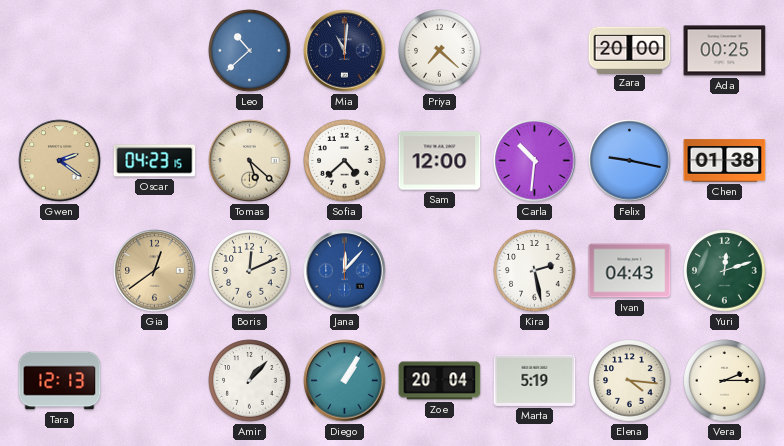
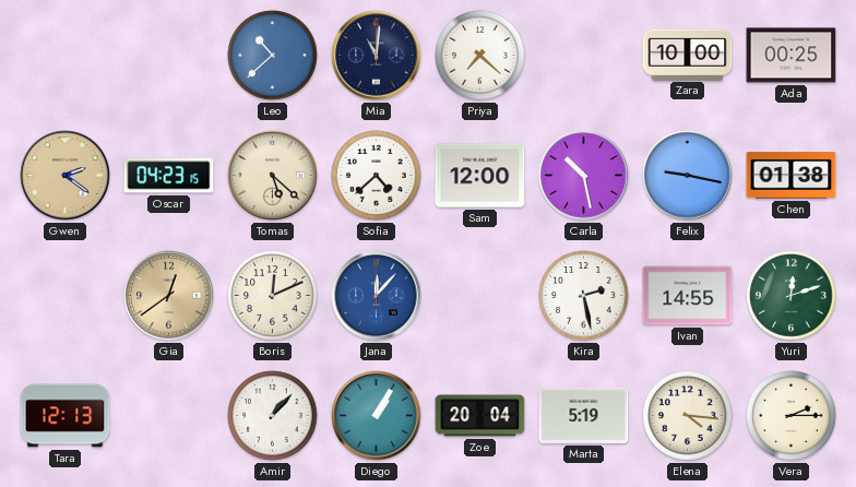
Zara: 20:00 -> 10:00 (688, 55)
Carla: 10:31 -> 10:28 (584, 176)
Ivan: 04:43 -> 14:55 (688, 296)
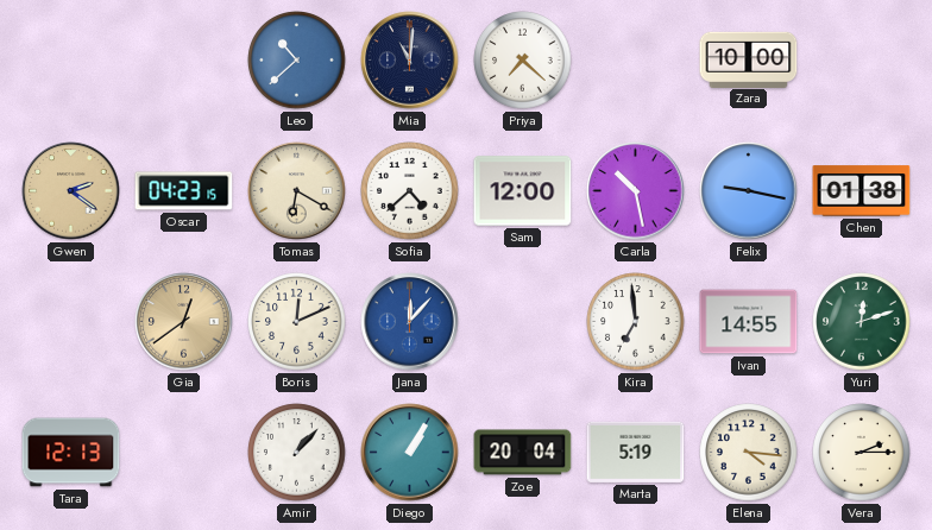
Ada: 00:25 -> none (792, 56)
Tomas: 5:22 -> 6:20 (297, 191)
Kira: 2:28 -> 6:59 (636, 322)
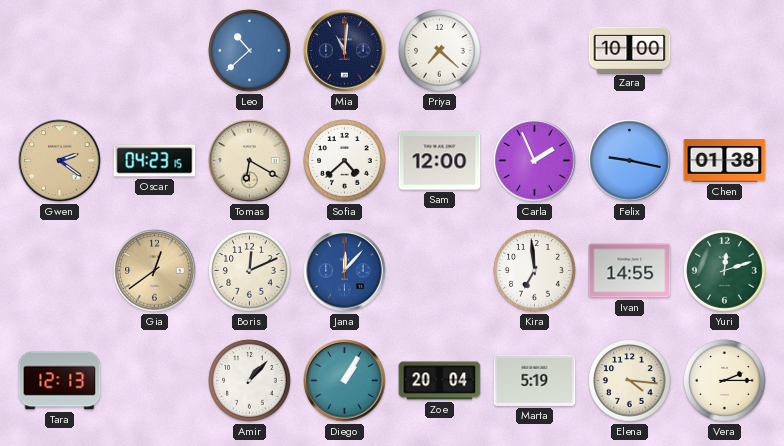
Carla: 10:28 -> 1:56 (535, 161)
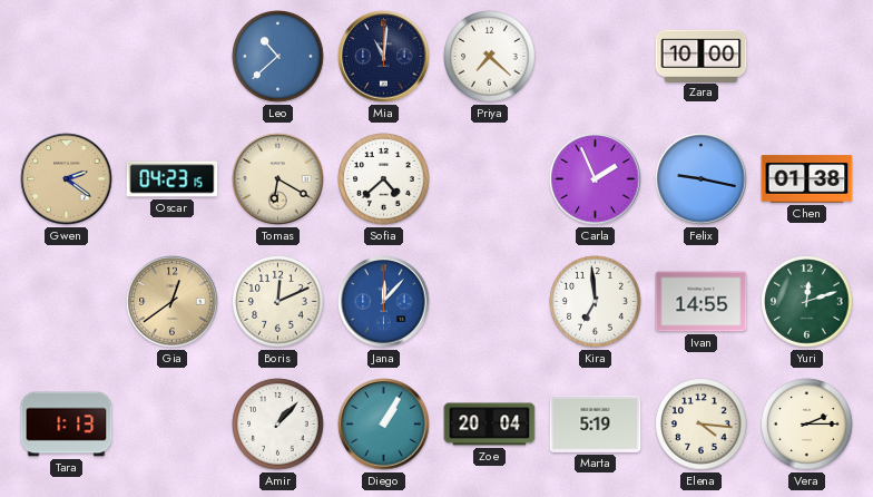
Sam: 12:00 -> none (440, 161)
Tara: 12:13 -> 1:13 (67, 425)
